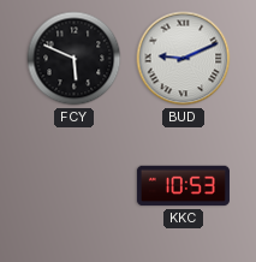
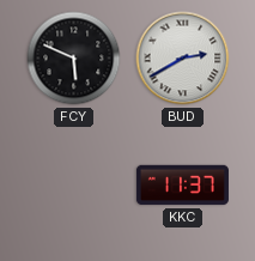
BUD: 9:11 -> 2:40 (183, 59)
KKC: 10:53 -> 11:37 (182, 186)
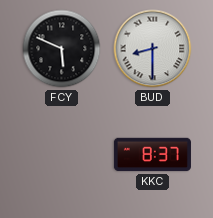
BUD: 2:40 -> 8:30 (153, 49)
KKC: 11:37 -> 8:37 (152, 155)
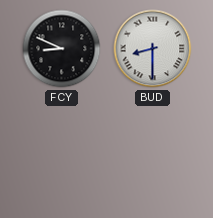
FCY: 5:49 -> 8:49 (62, 49)
KKC: 8:37 -> none (152, 155)
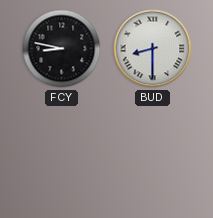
FCY: 8:49 -> 8:47 (62, 49)
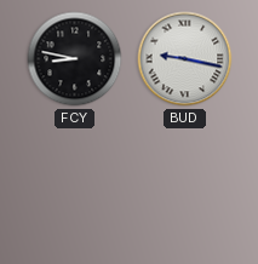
BUD: 8:30 -> 9:17 (185, 59)
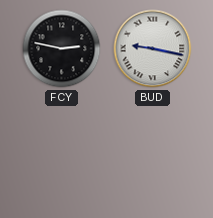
FCY: 8:47 -> 2:47 (62, 49)
